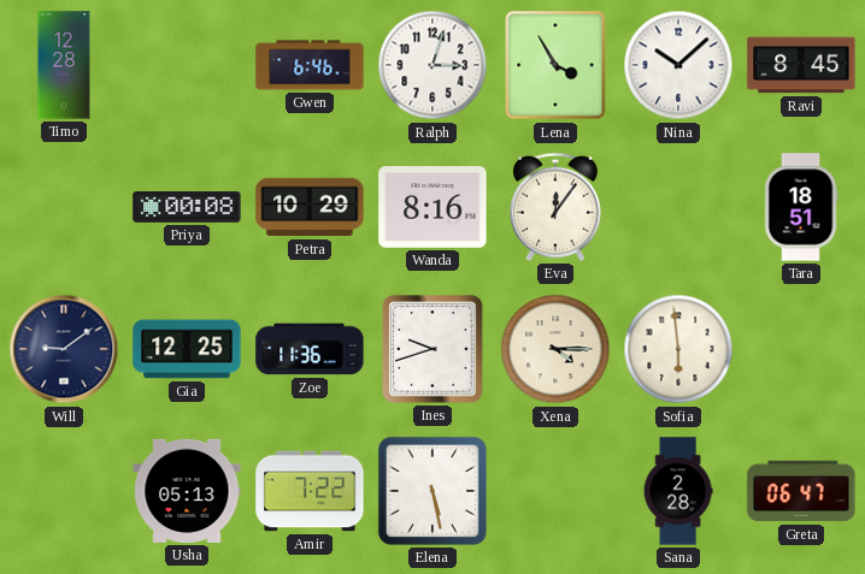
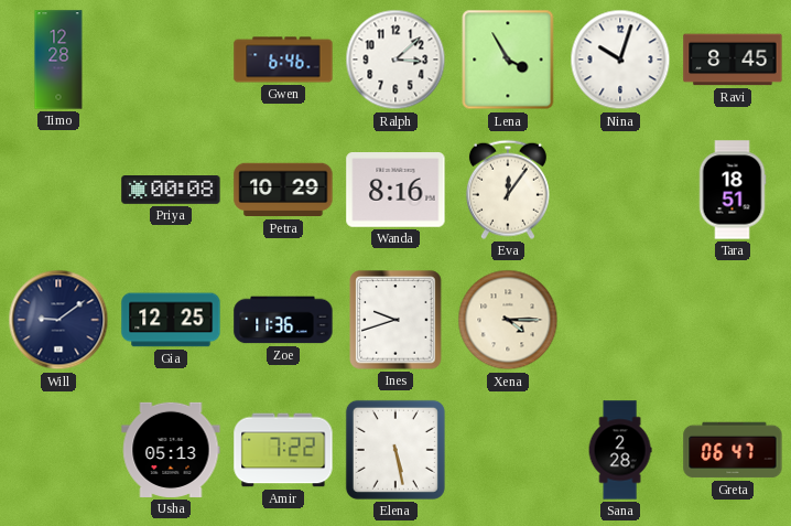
Ralph: 3:03 -> 3:08 (395, 60)
Nina: 10:08 -> 10:03 (620, 60)
Sofia: 5:59 -> none (678, 349)
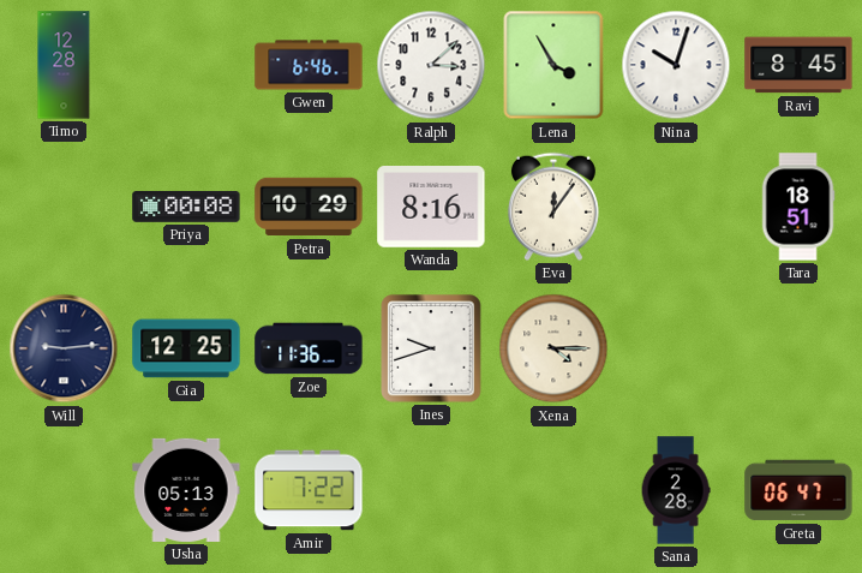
Will: 9:09 -> 9:14 (64, 348)
Elena: 5:28 -> none (395, 450)
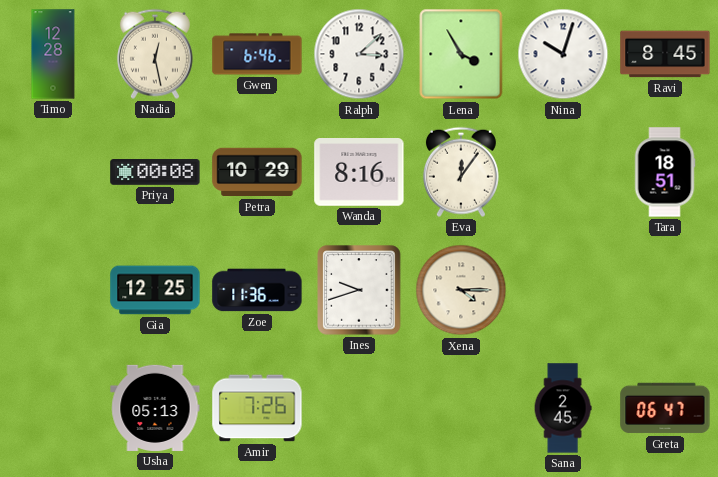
Nadia: none -> 12:28 (155, 54)
Will: 9:14 -> none (64, 348)
Amir: 7:22 -> 7:26 (257, 408)
Sana: 2:28 -> 2:45 (563, 408)
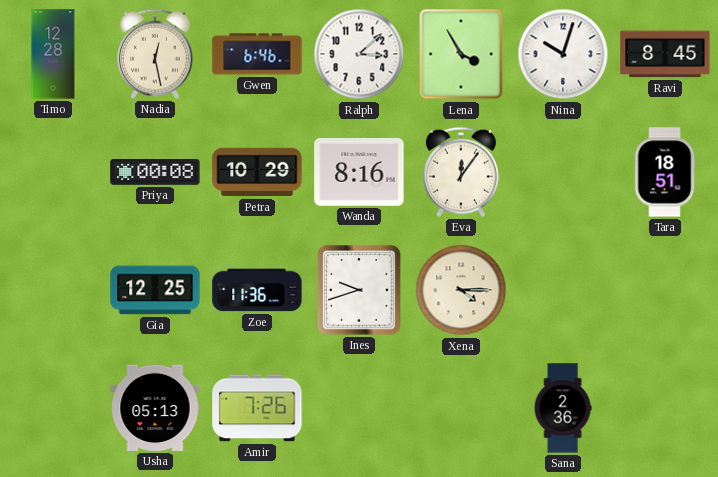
Sana: 2:45 -> 2:36 (563, 408)
Greta: 06:47 -> none (665, 408)
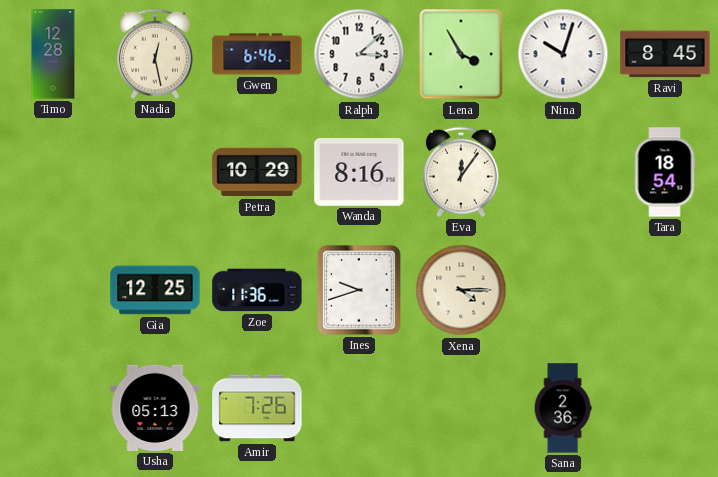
Priya: 00:08 -> none (155, 173)
Tara: 18:51 -> 18:54 (665, 172)
